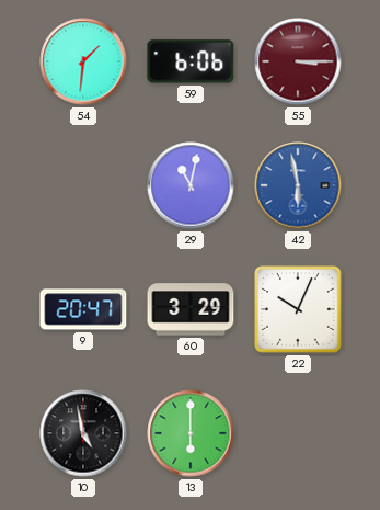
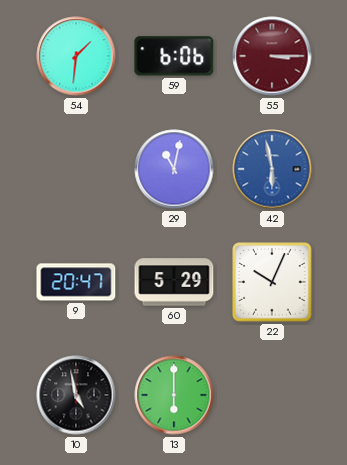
60: 3:29 -> 5:29 (174, 282)
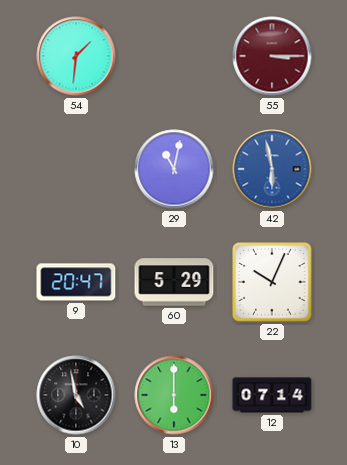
59: 6:06 -> none (174, 56)
12: none -> 07:14 (272, 395)
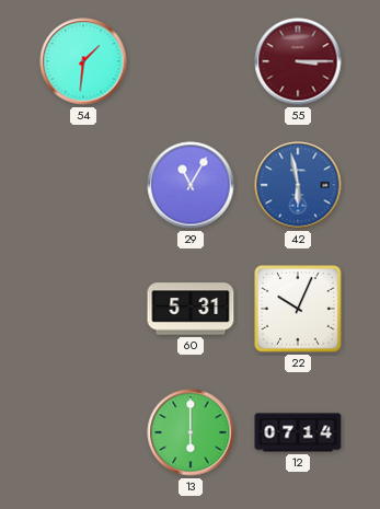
29: 11:02 -> 11:05 (191, 185)
9: 20:47 -> none (76, 282)
60: 5:29 -> 5:31 (191, 309)
10: 4:58 -> none (76, 395)
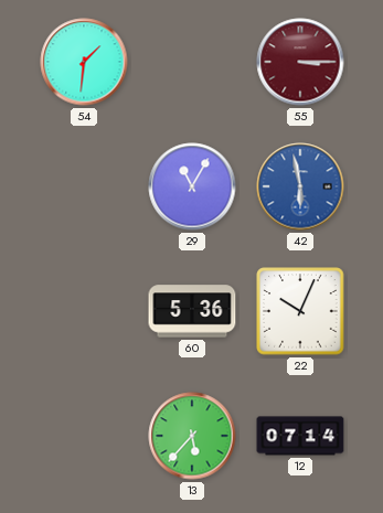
60: 5:31 -> 5:36 (192, 311)
13: 6:00 -> 5:37 (192, 436)
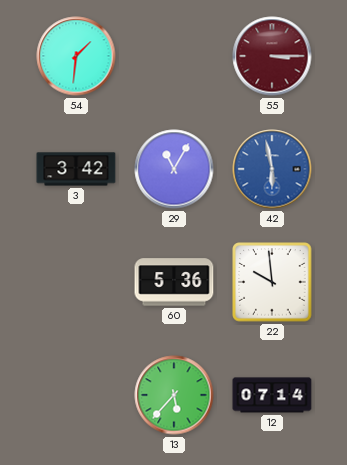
3: none -> 3:42 (76, 169)
22: 10:04 -> 9:59 (272, 282)
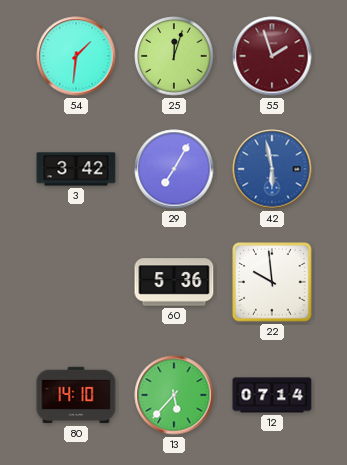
25: none -> 12:03 (174, 56)
55: 3:15 -> 1:57 (272, 56)
29: 11:05 -> 7:05 (174, 169)
80: none -> 14:10 (76, 395)
